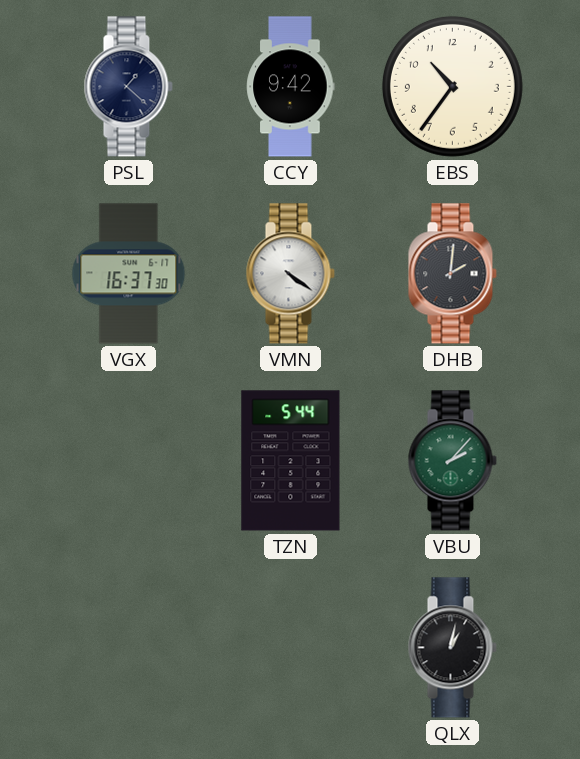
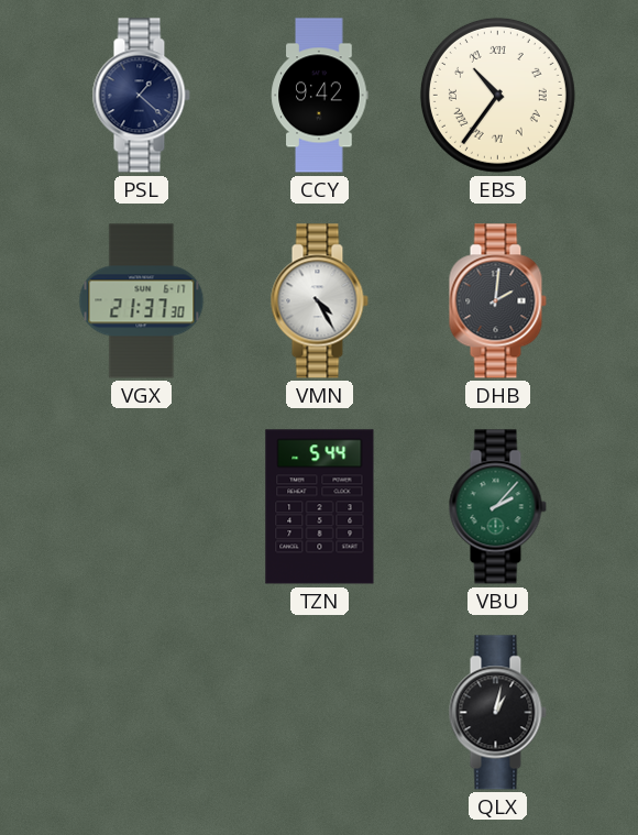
EBS numerals: Arabic -> Roman (497, 95)
VGX: 16:37 -> 21:37 (142, 301)
VMN: 4:21 -> 4:25 (319, 301)
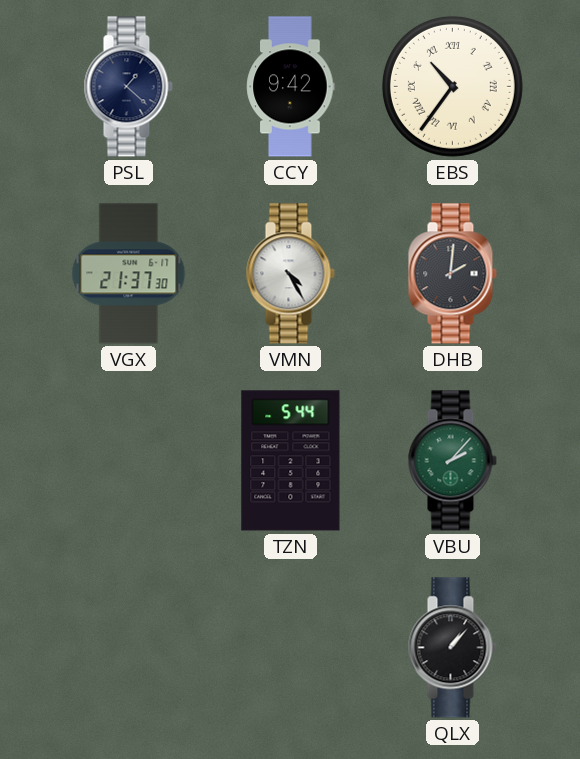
QLX: 1:02 -> 1:07 (452, 648)
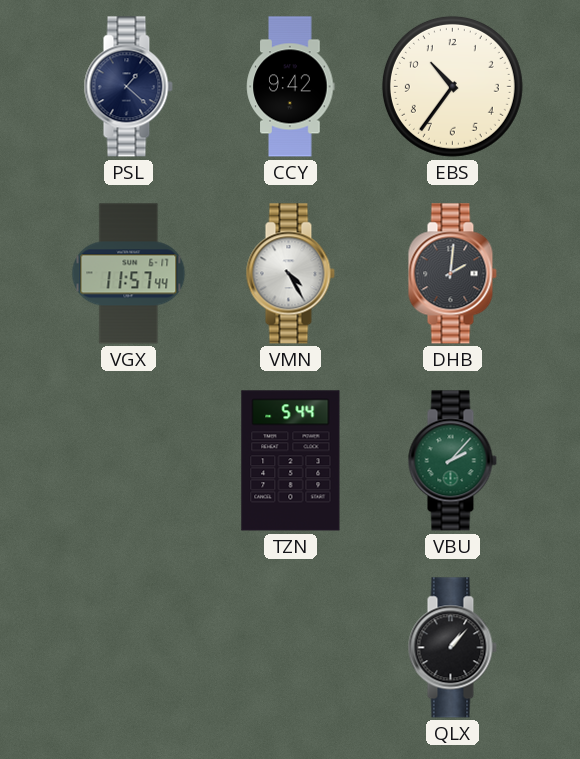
EBS numerals: Roman -> Arabic (452, 86)
VGX: 21:37 -> 11:57 (129, 274)
